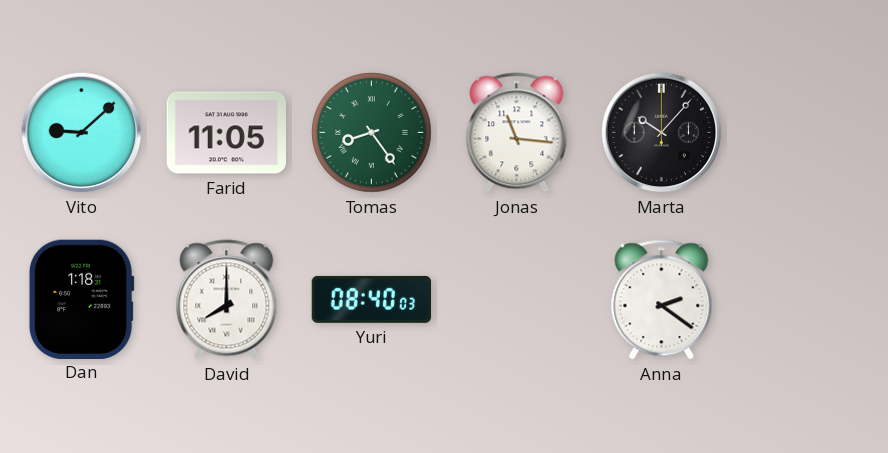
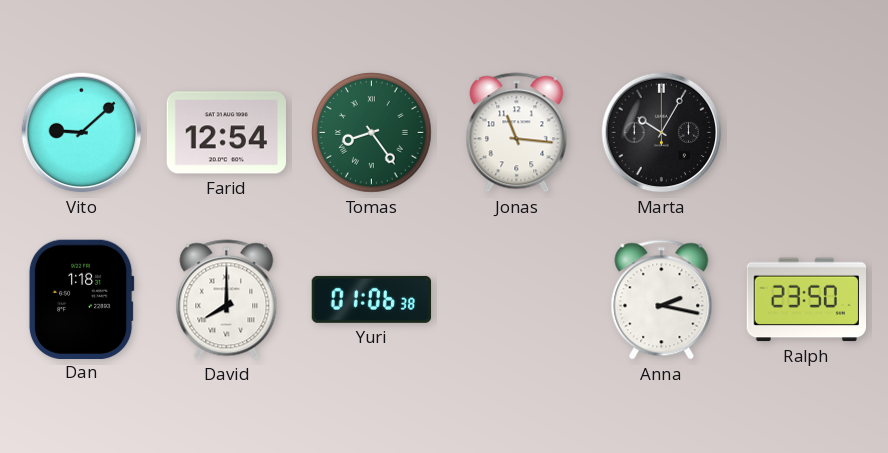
Farid: 11:05 -> 12:54 (226, 133)
Marta: 10:07 -> 10:05 (662, 133)
Yuri: 08:40 -> 01:06 (372, 299)
Anna: 2:21 -> 2:17 (662, 300)
Ralph: none -> 23:50 (806, 300)
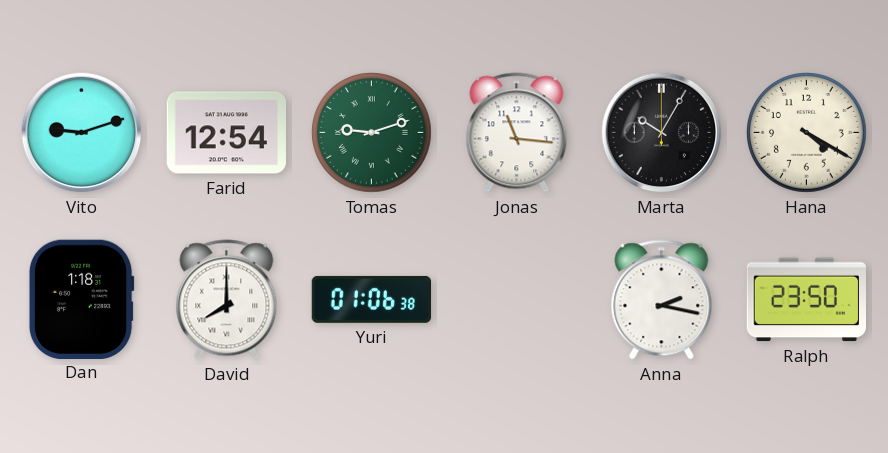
Vito: 9:08 -> 9:12 (82, 133)
Tomas: 8:24 -> 9:12 (372, 133)
Hana: none -> 4:20 (807, 133)
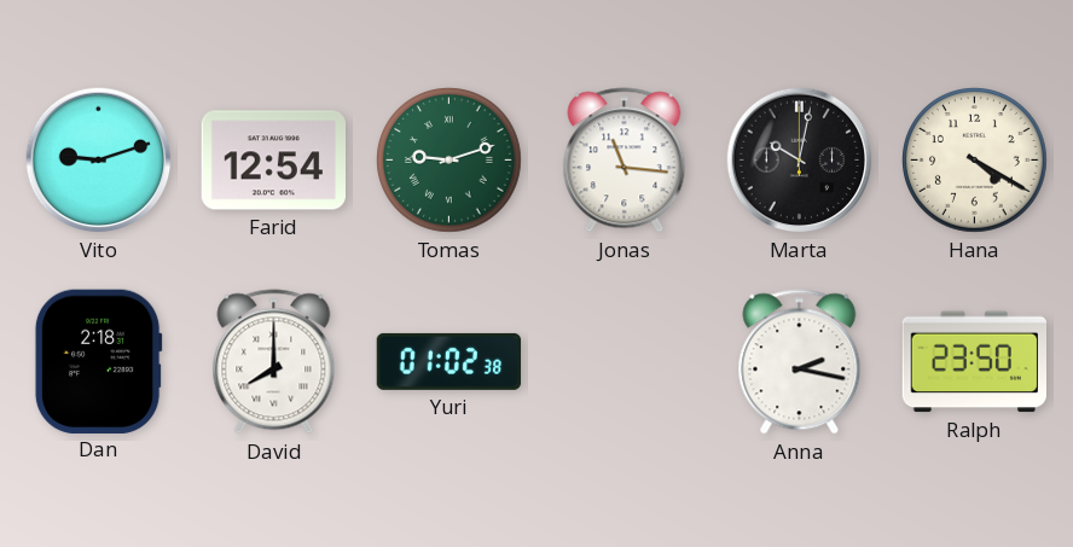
Marta: 10:05 -> 10:02 (800, 161)
Dan: 1:18 -> 2:18 (98, 361)
Yuri: 01:06 -> 01:02 (449, 361)
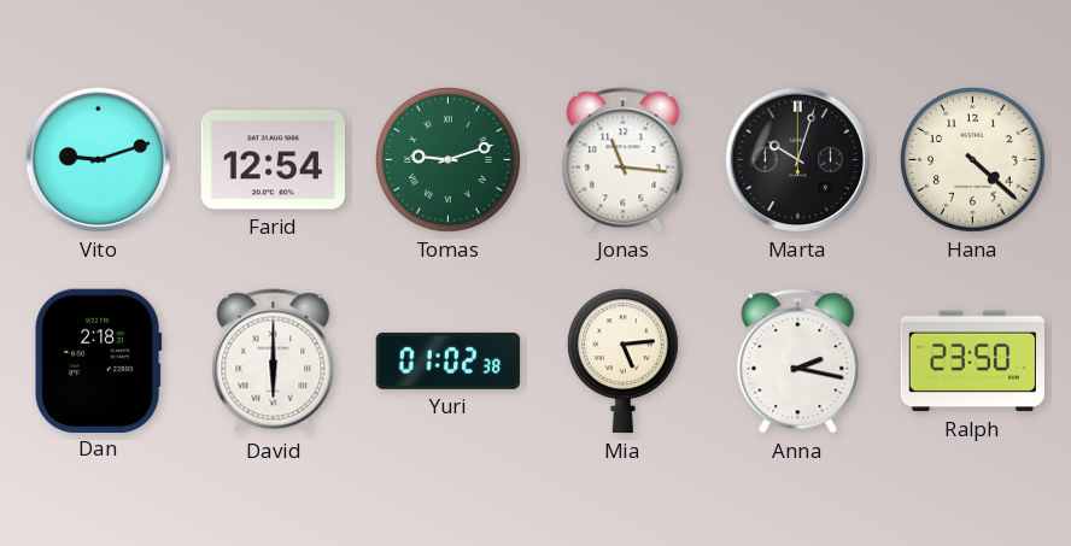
Marta: 10:02 -> 10:03 (798, 160)
Hana: 4:20 -> 4:22 (973, 160)
David: 8:00 -> 6:00 (274, 362)
Mia: none -> 5:14 (622, 362)
